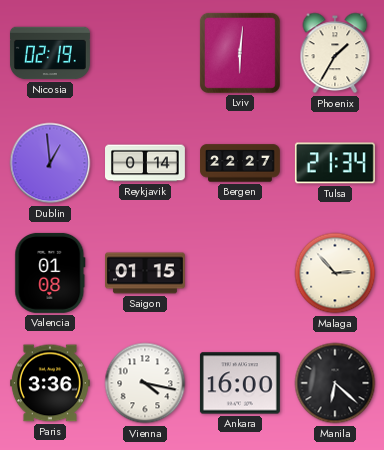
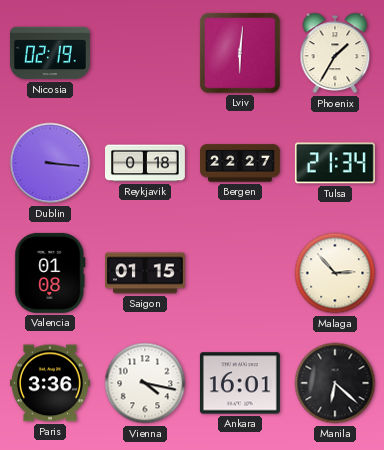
Dublin: 12:59 -> 3:16 (50, 163)
Reykjavik: 0:14 -> 0:18 (146, 163)
Ankara: 16:00 -> 16:01 (240, 383)
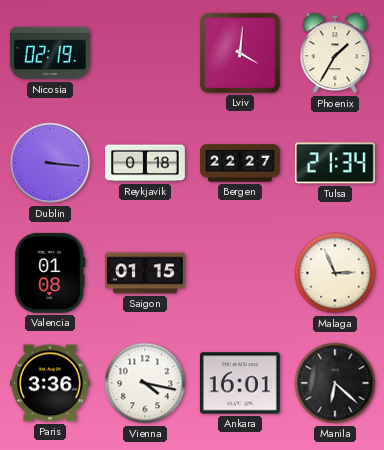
Lviv: 6:01 -> 4:01 (240, 53)
Malaga: 2:53 -> 2:56 (335, 273)
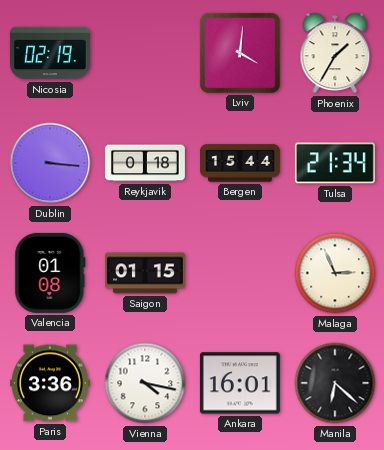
Bergen: 22:27 -> 15:44 (241, 163)
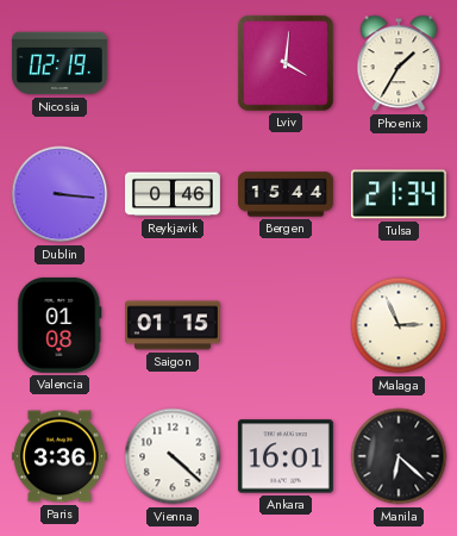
Reykjavik: 0:18 -> 0:46 (174, 194)
Vienna: 4:17 -> 4:22 (173, 456)
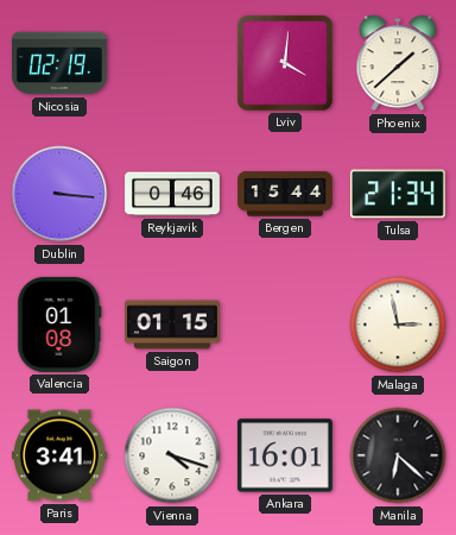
Phoenix: 1:35 -> 1:38 (398, 63)
Malaga: 2:56 -> 2:58 (398, 325)
Paris: 3:36 -> 3:41 (59, 455)
Vienna: 4:22 -> 4:18 (172, 455)
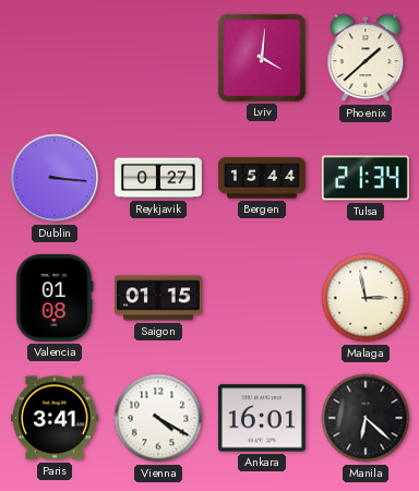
Nicosia: 02:19 -> none (59, 63)
Reykjavik: 0:46 -> 0:27 (159, 178)
Vienna: 4:18 -> 4:20 (158, 418)
